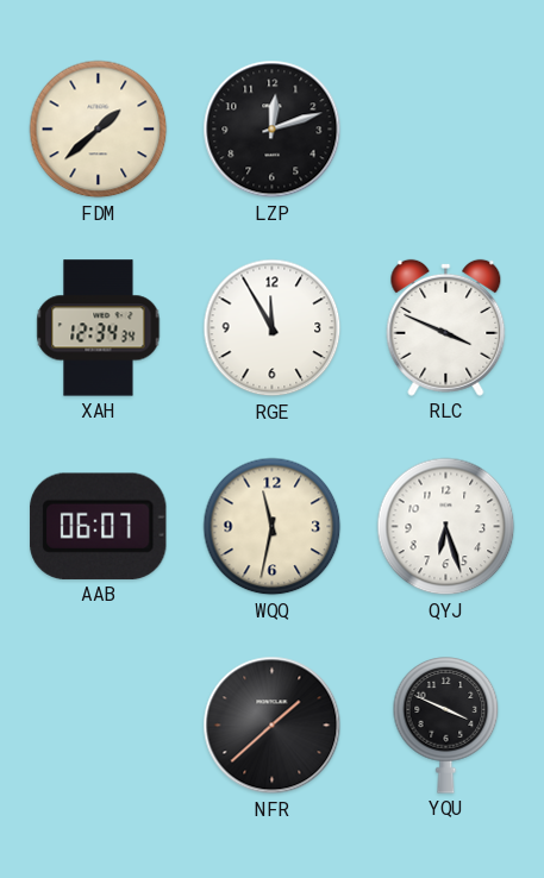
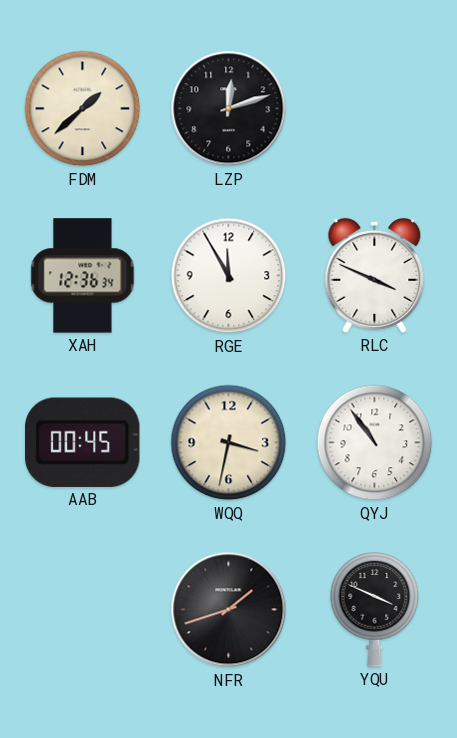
XAH: 12:34 -> 12:36 (83, 276)
AAB: 06:07 -> 00:45 (83, 442)
WQQ: 11:32 -> 3:32 (229, 443)
QYJ: 6:27 -> 10:54 (375, 443)
NFR: 1:38 -> 1:42 (229, 610)
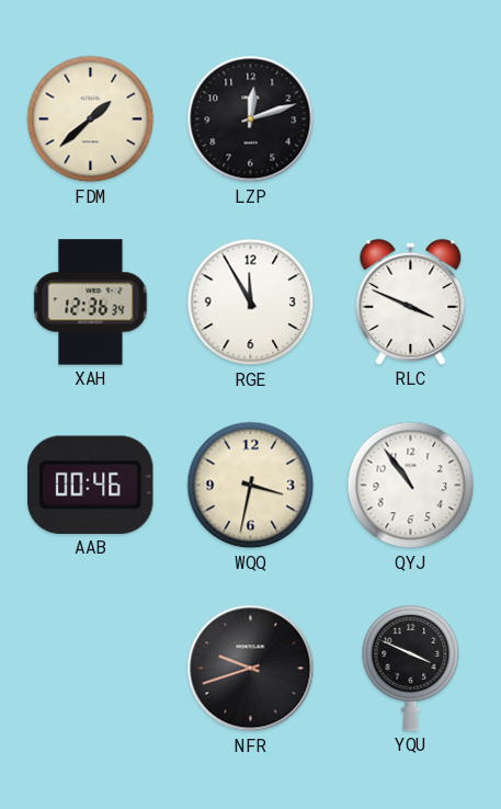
AAB: 00:45 -> 00:46 (91, 485)
NFR: 1:42 -> 9:42 (251, 669)
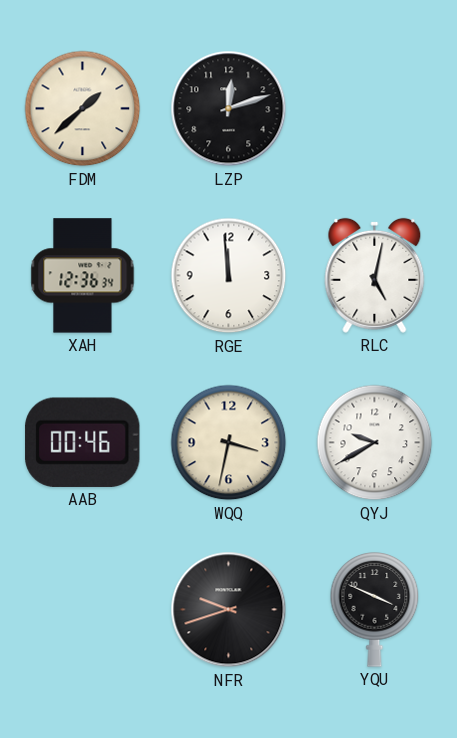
RGE: 11:55 -> 11:59 (229, 276)
RLC: 3:49 -> 5:02 (375, 275)
QYJ: 10:54 -> 9:40 (375, 443)
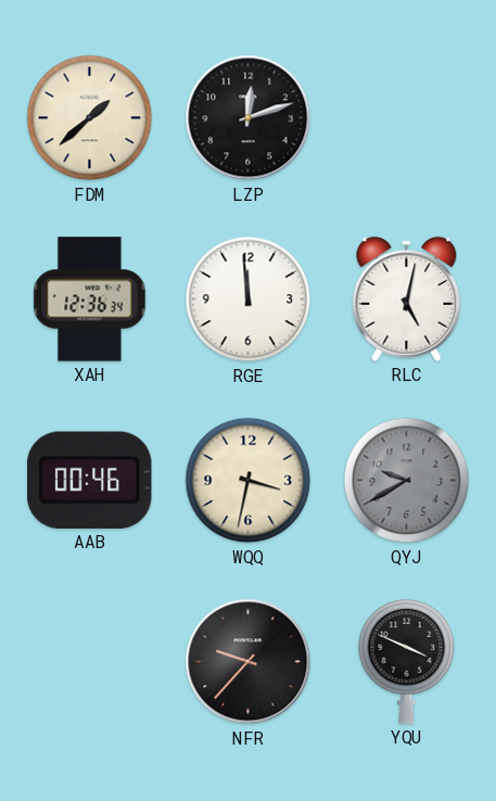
QYJ dial: white -> grey (407, 481)
NFR: 9:42 -> 9:37 (249, 662)
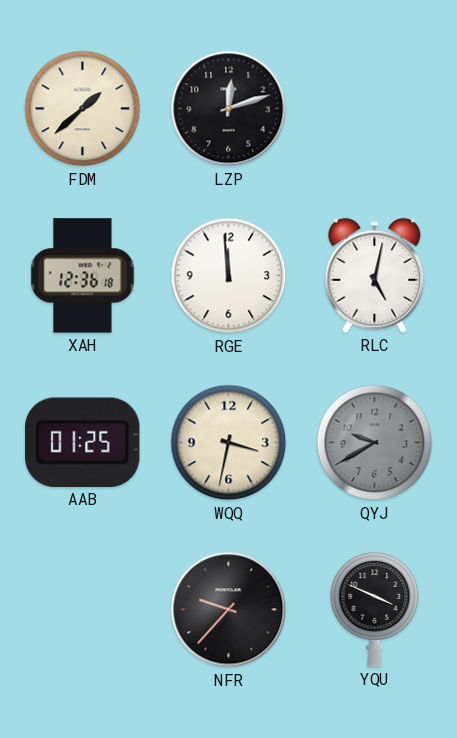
XAH: 12:36:34 -> 12:36:18 (83, 276)
AAB: 00:46 -> 01:25 (83, 442)
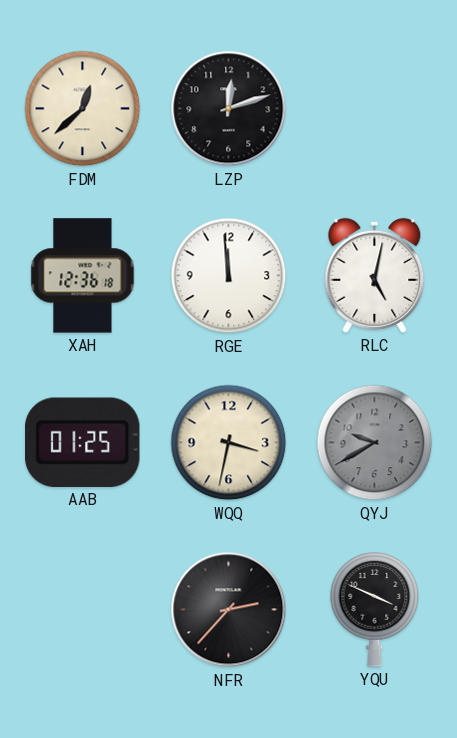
FDM: 1:38 -> 12:38 (83, 109)
NFR: 9:37 -> 2:37 (229, 610)
